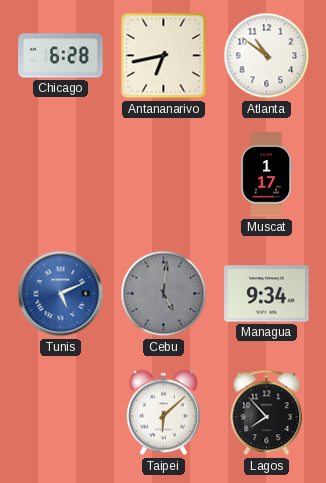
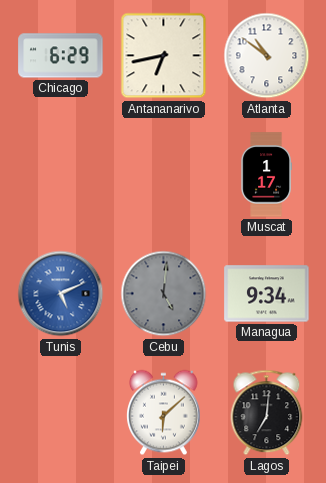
Chicago: 6:28 -> 6:29 (61, 56)
Lagos: 7:53 -> 7:01 (267, 413)
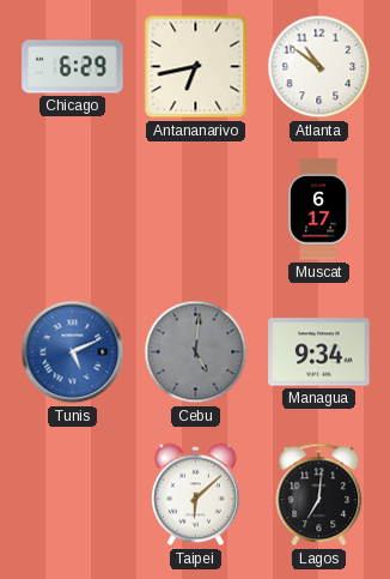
Muscat: 1:17 -> 6:17 (318, 210)
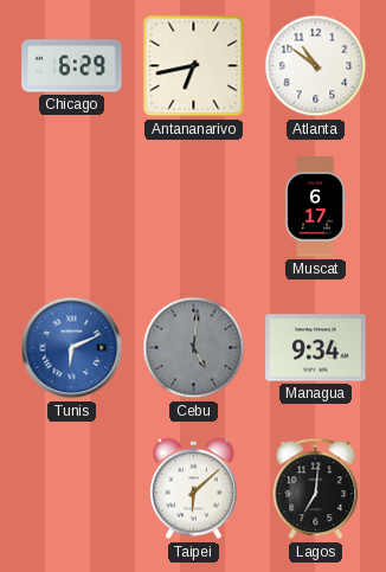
Tunis: 5:11 -> 6:11 (72, 348)
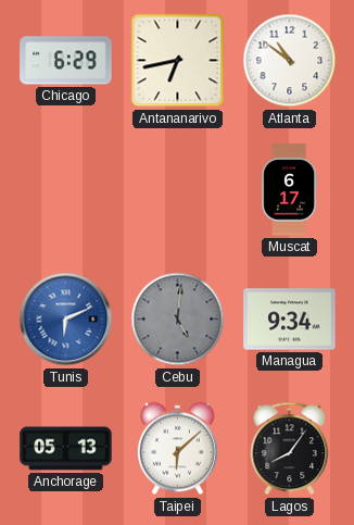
Anchorage: none -> 05:13 (66, 449)
Lagos: 7:01 -> 8:06 (290, 449)
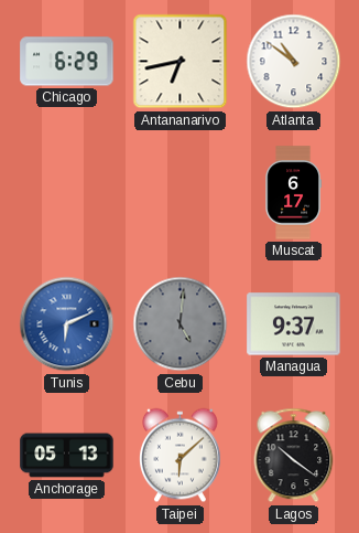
Managua: 9:34 -> 9:37 (294, 324)
Lagos: 8:06 -> 10:21 (294, 456)
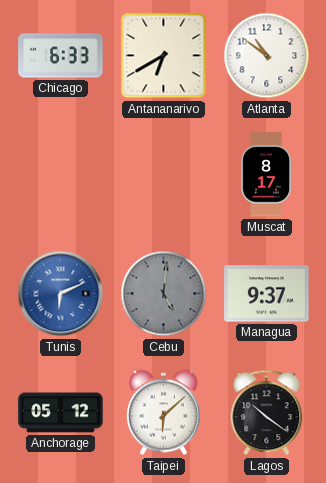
Chicago: 6:29 -> 6:33 (61, 56)
Antananarivo: 6:43 -> 6:40 (164, 56)
Muscat: 6:17 -> 8:17 (266, 175)
Anchorage: 05:13 -> 05:12 (61, 413)
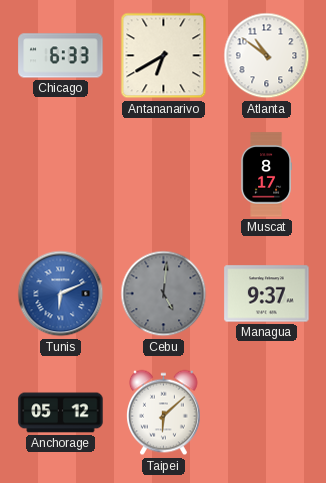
Lagos: 10:21 -> none (267, 413)
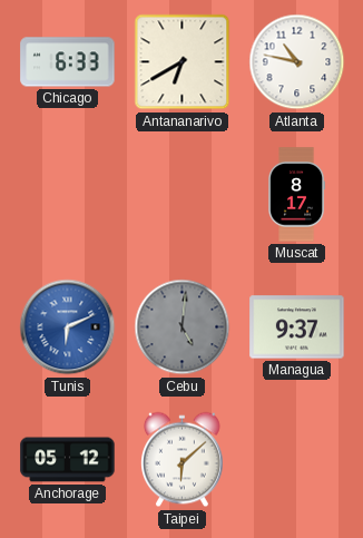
Atlanta: 10:51 -> 10:47 (297, 62)
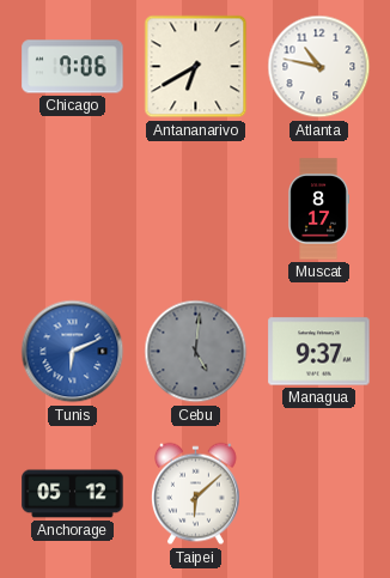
Chicago: 6:33 -> 7:06 (73, 67)
